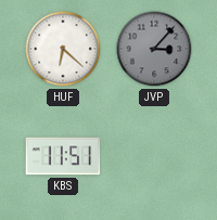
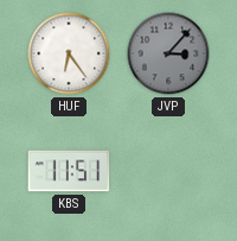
HUF: 6:22 -> 6:24 (69, 53)
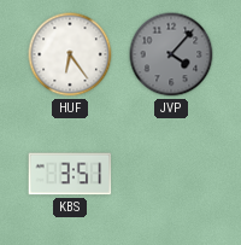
JVP: 3:07 -> 4:07 (171, 54)
KBS: 11:51 -> 3:51 (70, 174)
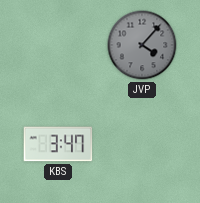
HUF: 6:24 -> none (70, 54)
KBS: 3:51 -> 3:47 (58, 144)
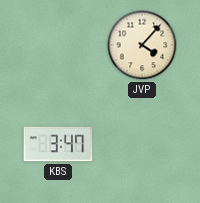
JVP dial: grey -> cream (142, 45)
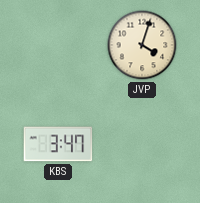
JVP: 4:07 -> 4:03 (142, 45)
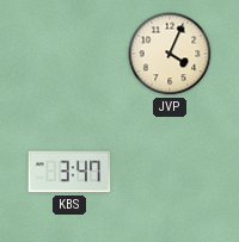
JVP: 4:03 -> 4:04 (170, 54)
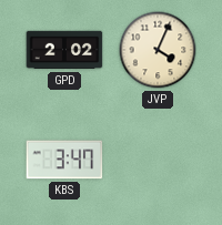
GPD: none -> 2:02 (64, 50)
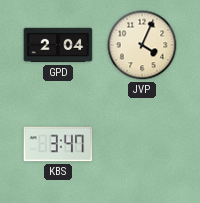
GPD: 2:02 -> 2:04 (58, 45)
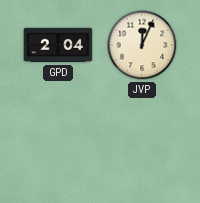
JVP: 4:04 -> 12:04 (142, 45)
KBS: 3:47 -> none (58, 144)
